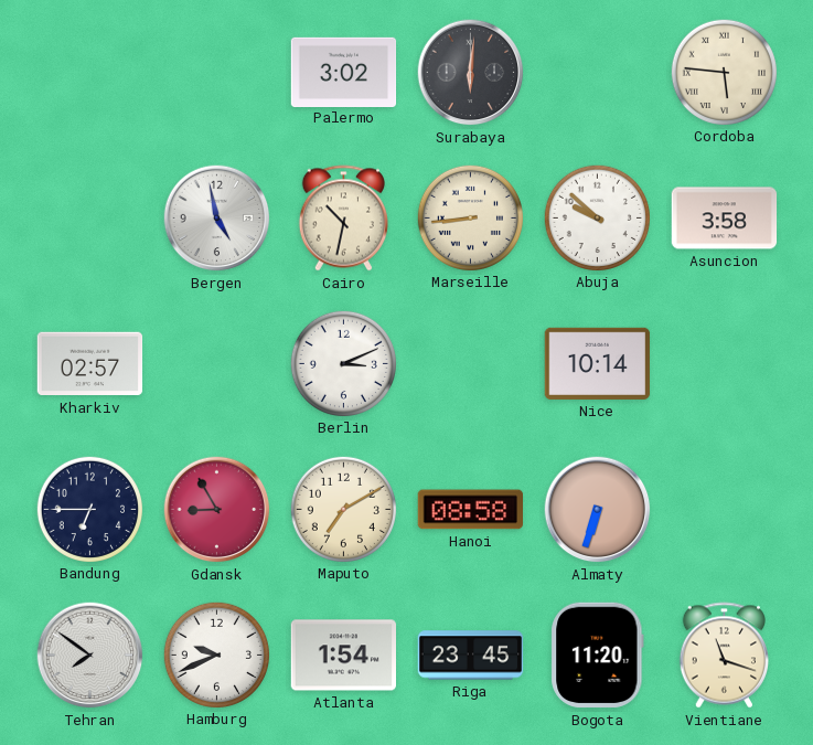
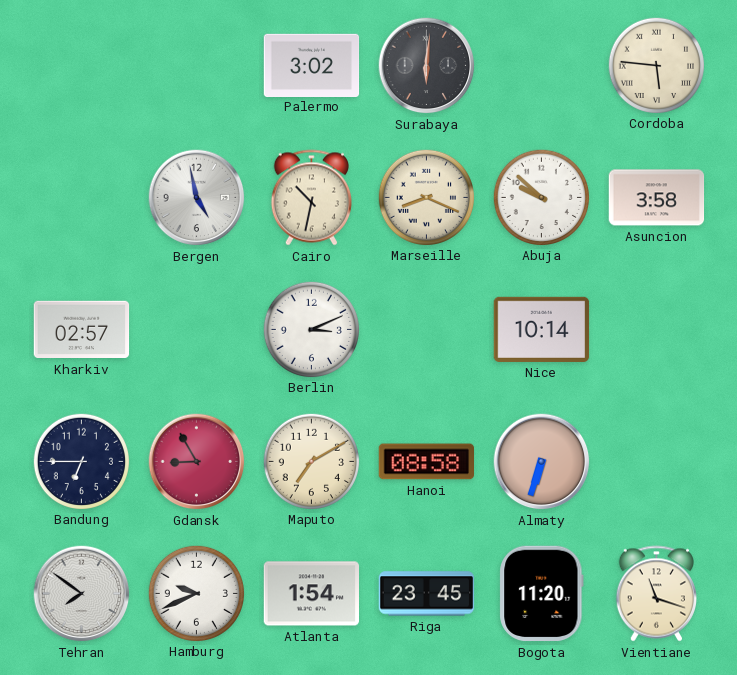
Marseille: 8:44 -> 8:19 (426, 197)
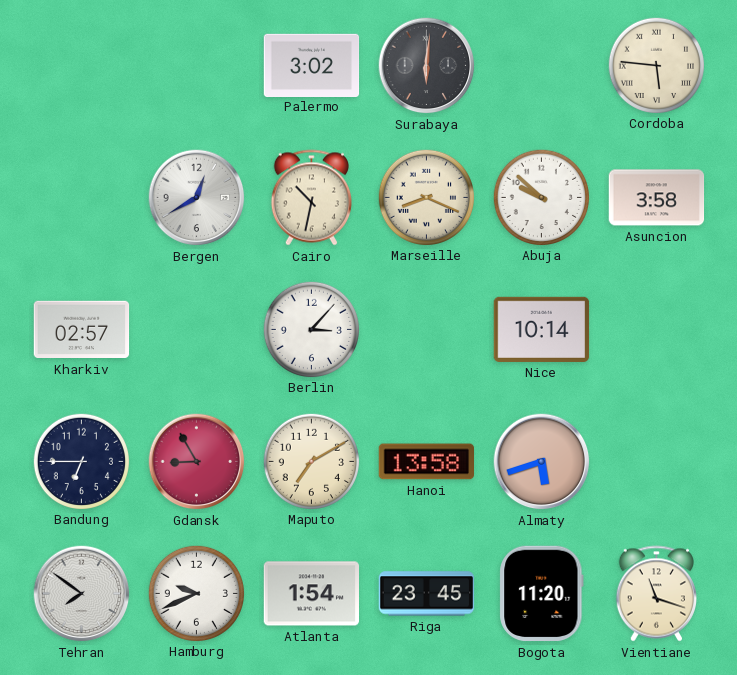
Bergen: 4:58 -> 12:40 (197, 198)
Berlin: 3:11 -> 3:07 (311, 329)
Hanoi: 08:58 -> 13:58 (427, 462)
Almaty: 6:33 -> 5:42 (542, 462)
